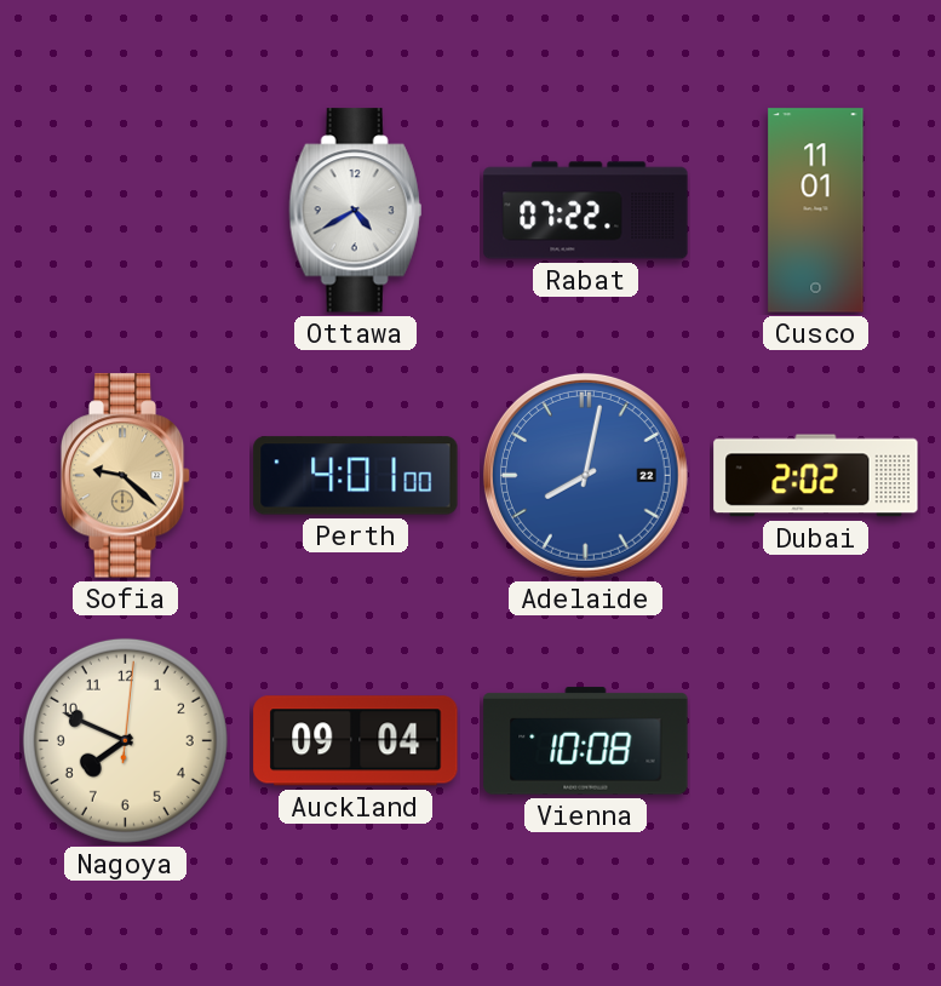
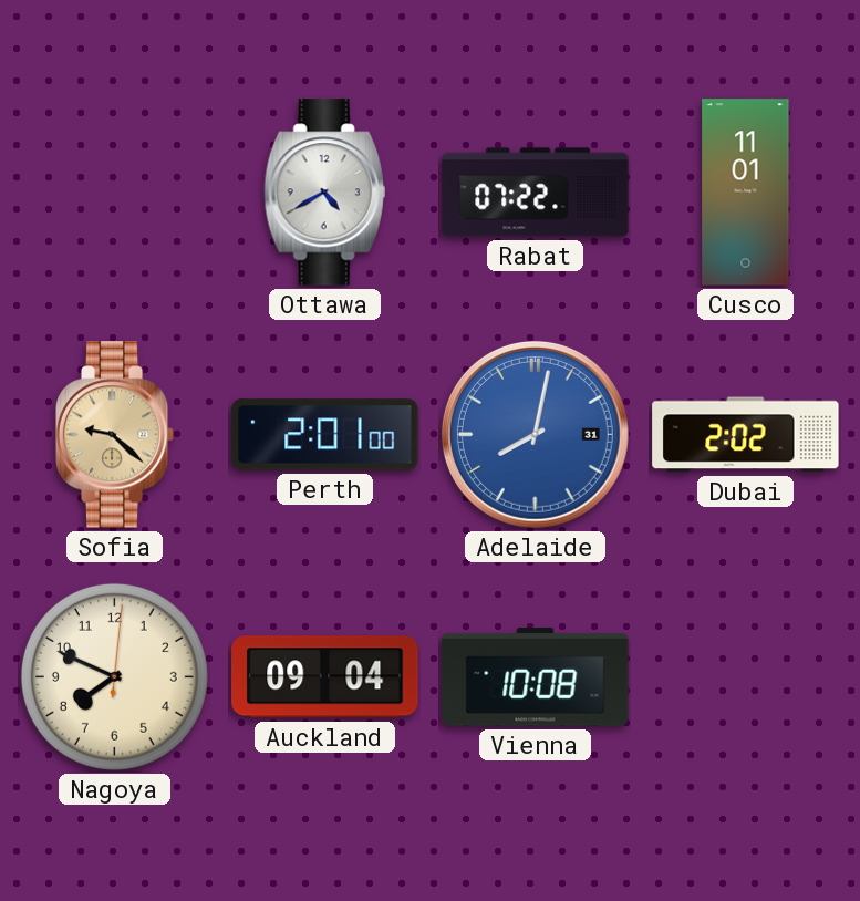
Perth: 4:01 -> 2:01 (325, 435)
Adelaide date: 22 -> 31 (535, 434)
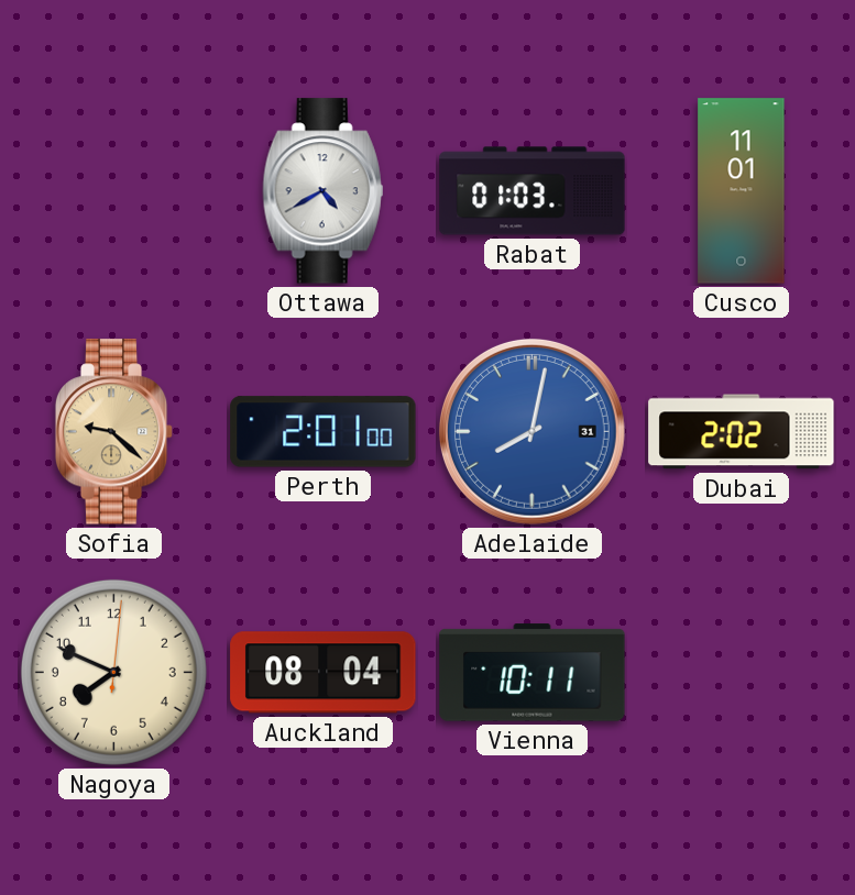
Rabat: 07:22 -> 01:03 (533, 191)
Auckland: 09:04 -> 08:04 (324, 673)
Vienna: 10:08 -> 10:11 (533, 673)
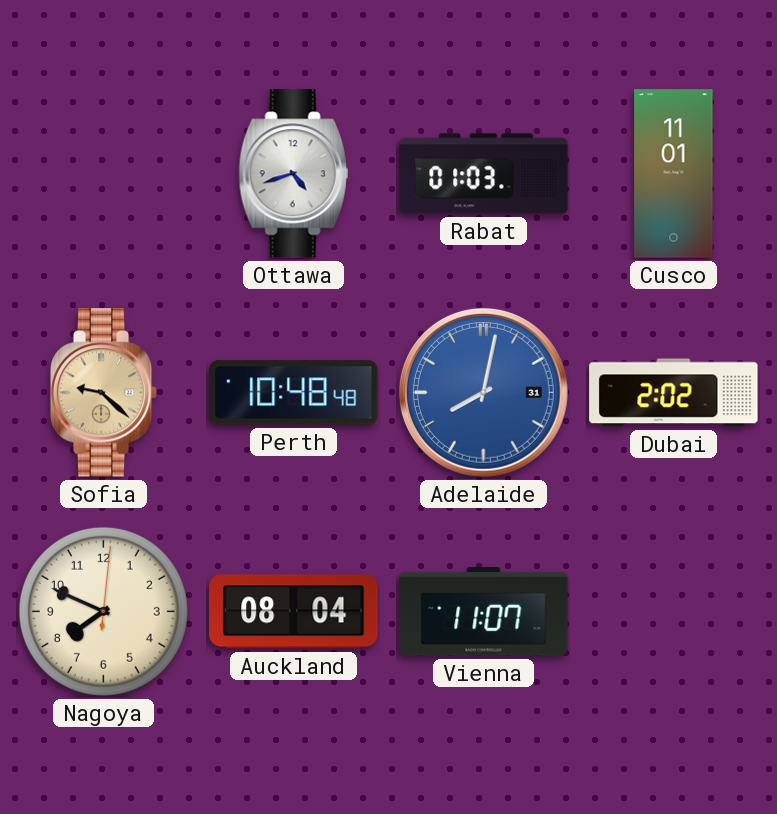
Ottawa: 4:40 -> 4:42 (294, 174)
Perth: 2:01 -> 10:48 (294, 393)
Vienna: 10:11 -> 11:07 (484, 612)
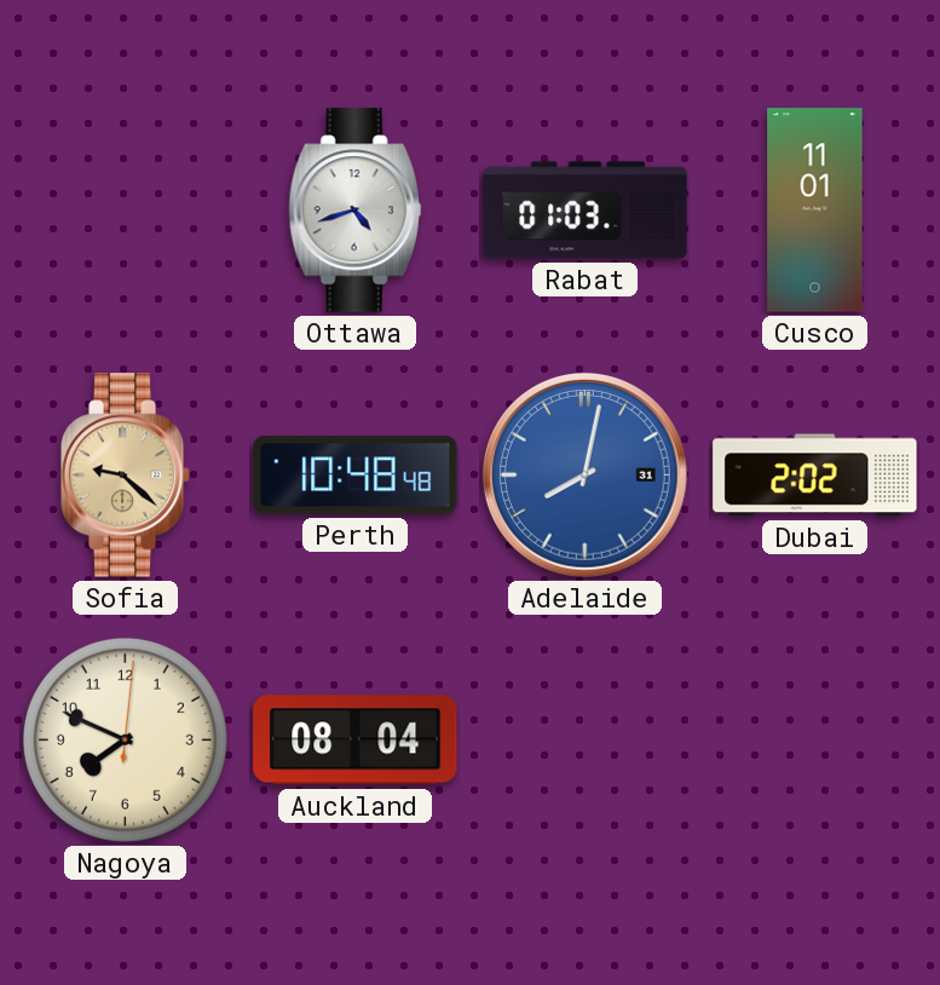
Vienna: 11:07 -> none (484, 612)
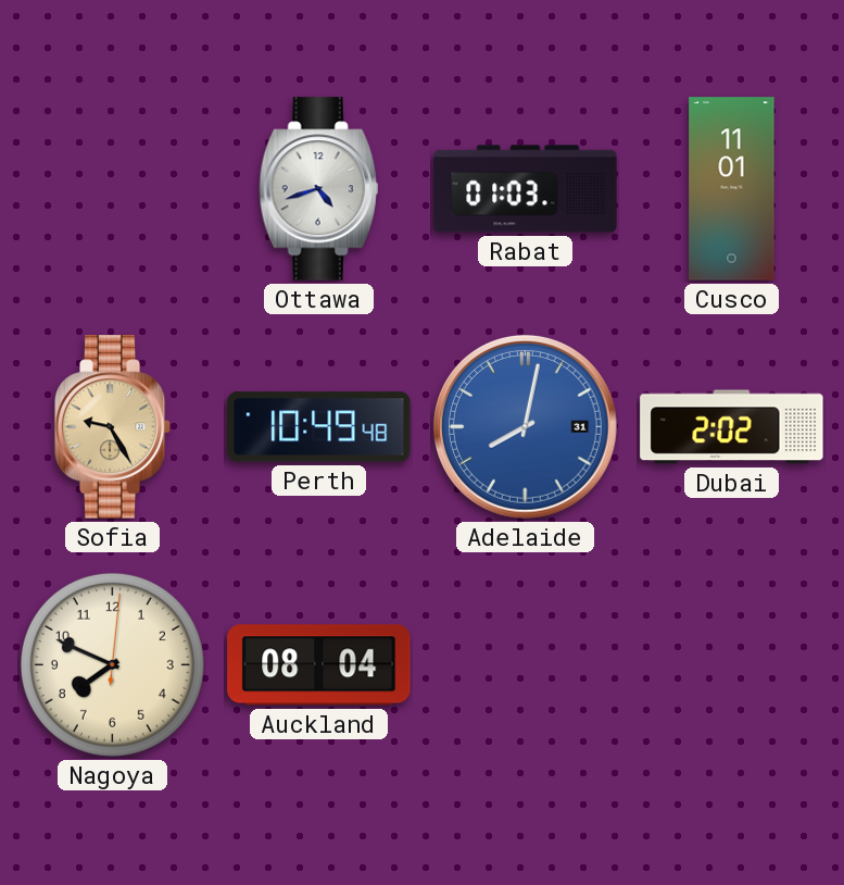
Sofia: 9:22 -> 9:25 (113, 427)
Perth: 10:48 -> 10:49 (319, 427)
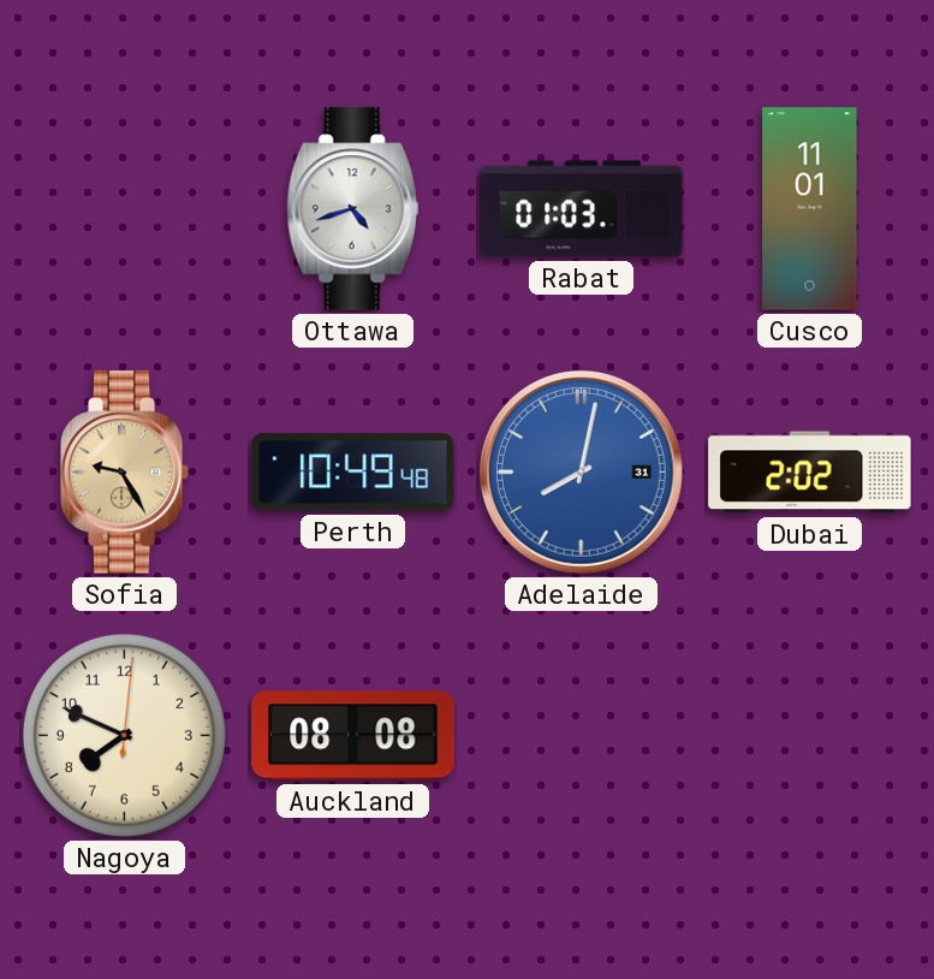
Auckland: 08:04 -> 08:08 (353, 736)
